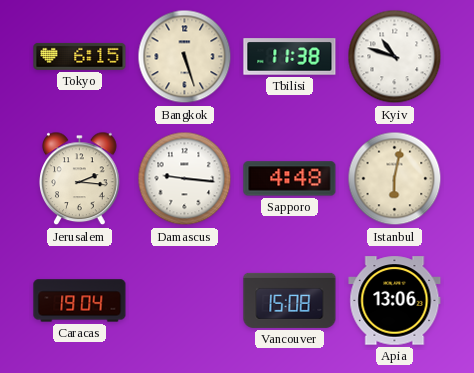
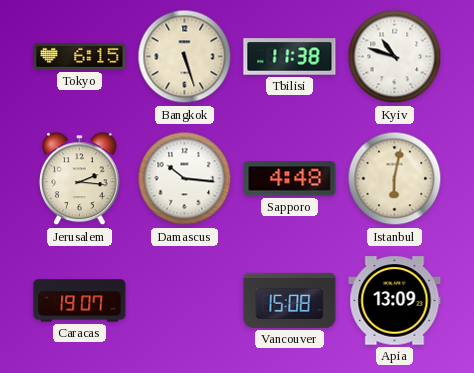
Damascus: 9:16 -> 10:16 (185, 179)
Caracas: 19:04 -> 19:07 (80, 301)
Apia: 13:06 -> 13:09 (395, 301)
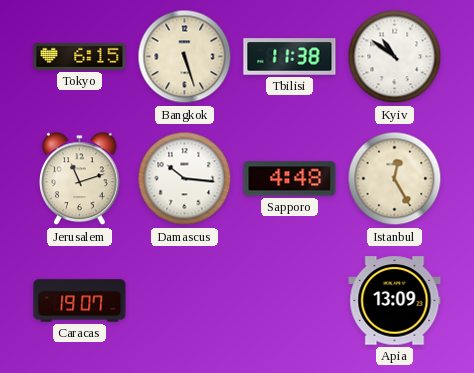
Kyiv: 10:48 -> 10:51 (395, 57)
Jerusalem: 2:16 -> 11:12 (80, 179)
Istanbul: 6:02 -> 12:25 (395, 179)
Vancouver: 15:08 -> none (290, 300)
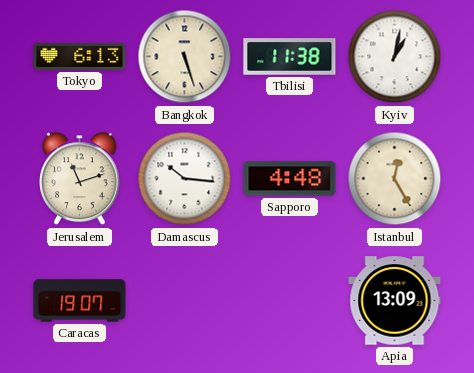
Tokyo: 6:15 -> 6:13 (80, 56)
Kyiv: 10:51 -> 1:02 (395, 57)
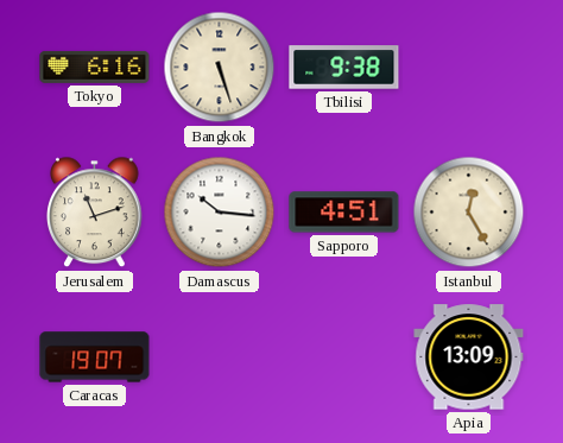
Tokyo: 6:13 -> 6:16 (95, 67)
Tbilisi: 11:38 -> 9:38 (344, 68)
Kyiv: 1:02 -> none (395, 57)
Sapporo: 4:48 -> 4:51 (344, 213)
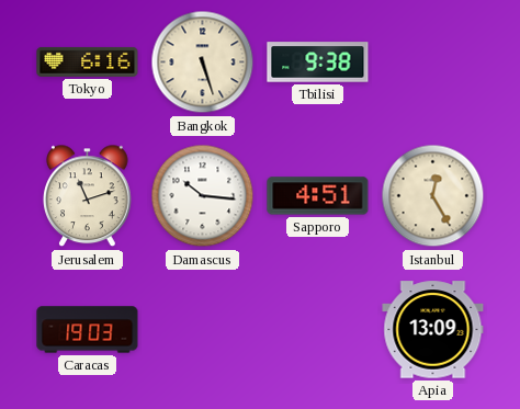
Caracas: 19:07 -> 19:03 (88, 330)
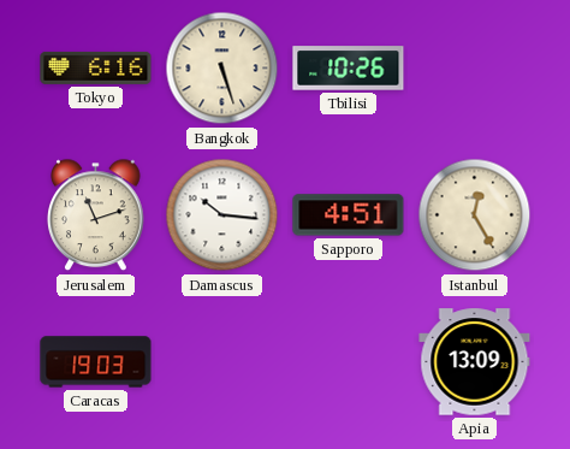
Tbilisi: 9:38 -> 10:26 (349, 69)
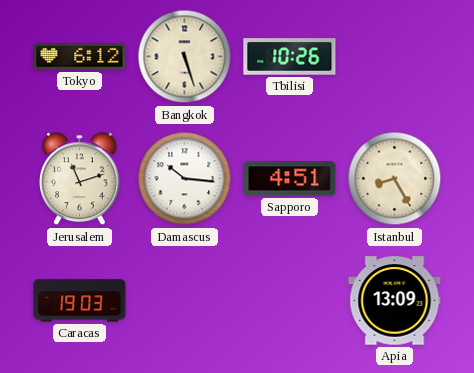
Tokyo: 6:16 -> 6:12 (80, 56)
Istanbul: 12:25 -> 8:25 (395, 179)
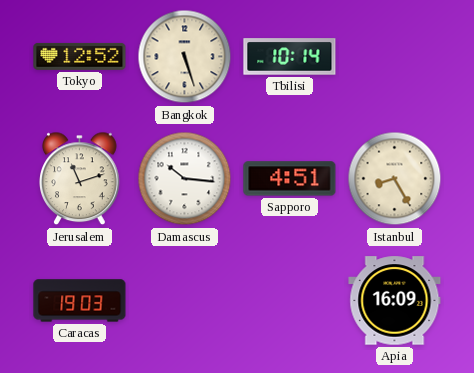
Tokyo: 6:12 -> 12:52 (80, 56)
Tbilisi: 10:26 -> 10:14 (290, 57)
Apia: 13:09 -> 16:09 (395, 301)
